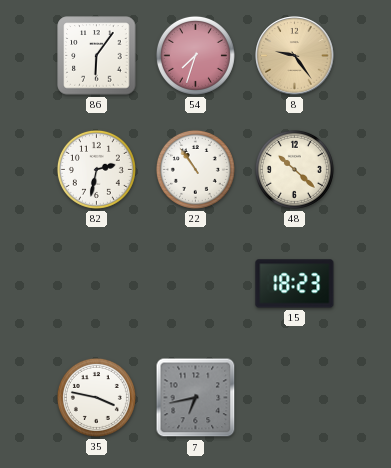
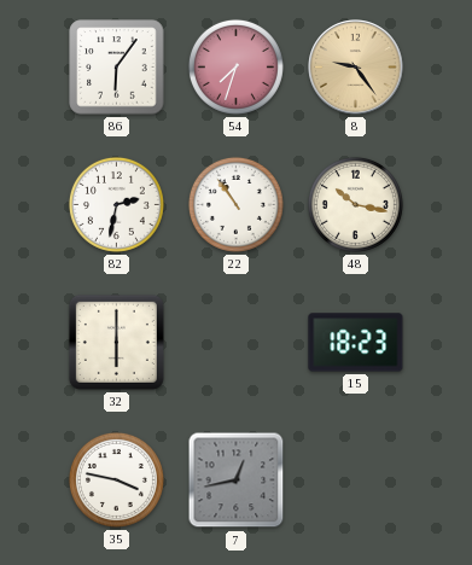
48: 10:22 -> 10:17 (355, 204)
32: none -> 6:00 (116, 342)
7: 6:43 -> 12:43 (237, 480)
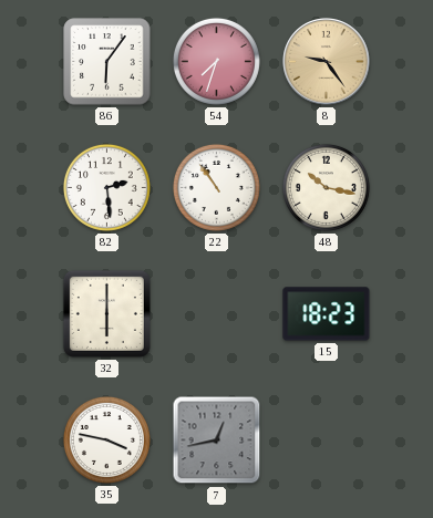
82: 2:32 -> 2:29 (106, 187)
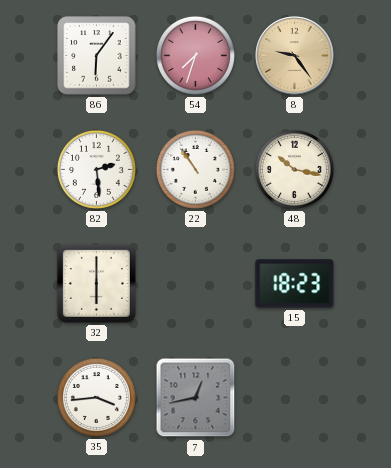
35: 3:47 -> 3:44 (96, 397)
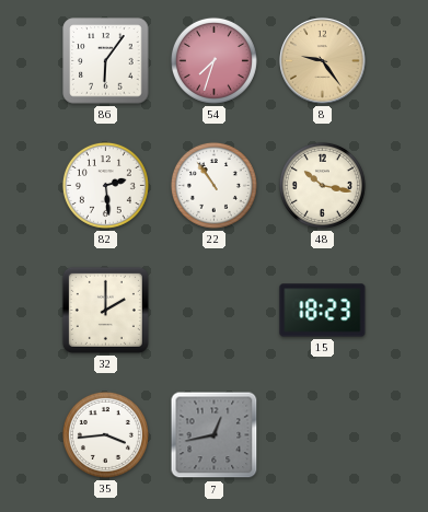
32: 6:00 -> 2:00 (105, 310)
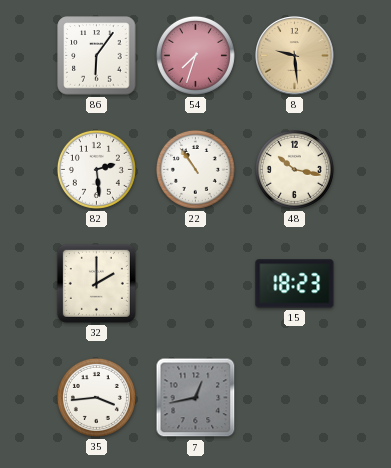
8: 9:24 -> 9:29 (295, 56)
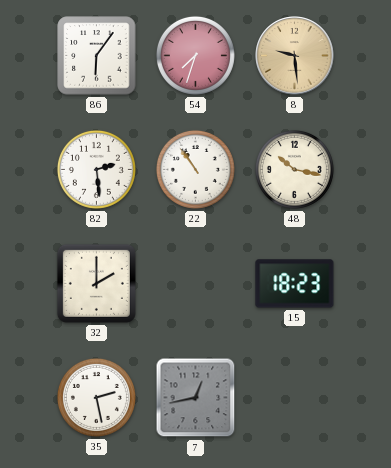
35: 3:44 -> 2:28 (96, 397)
